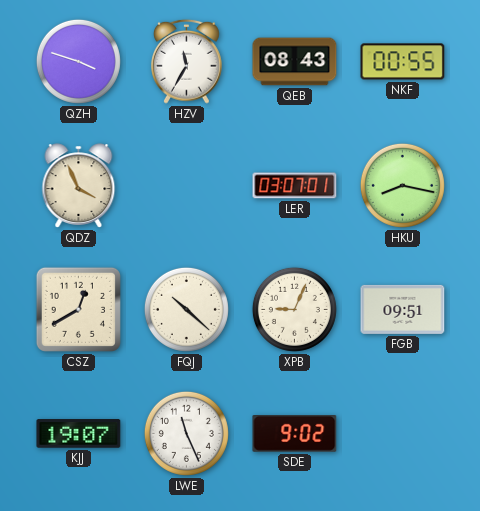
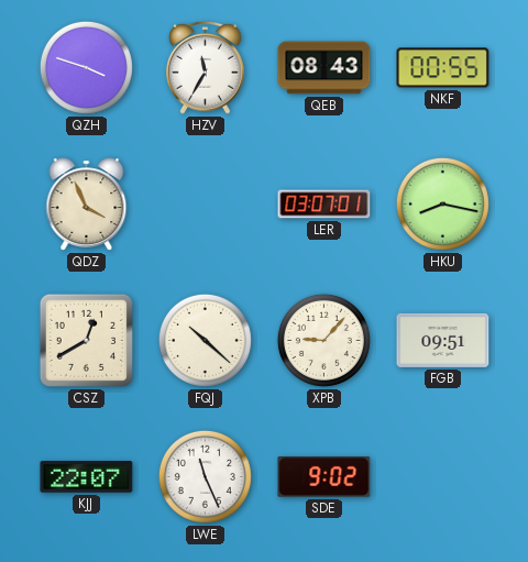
XPB: 9:04 -> 9:07 (323, 340)
KJJ: 19:07 -> 22:07 (87, 477)
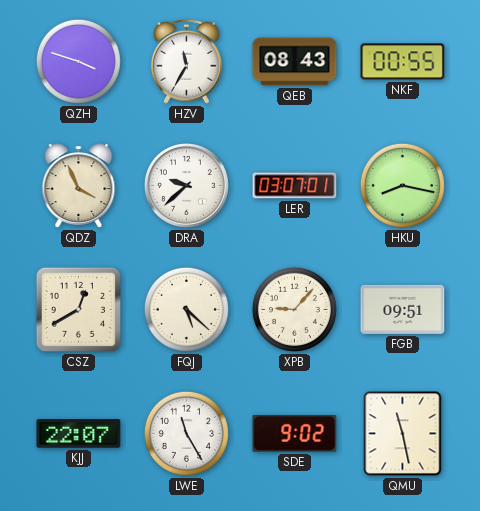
DRA: none -> 9:38 (186, 185)
FQJ: 10:22 -> 5:22 (186, 309)
LWE: 11:26 -> 11:25 (186, 433)
QMU: none -> 11:28 (403, 434)
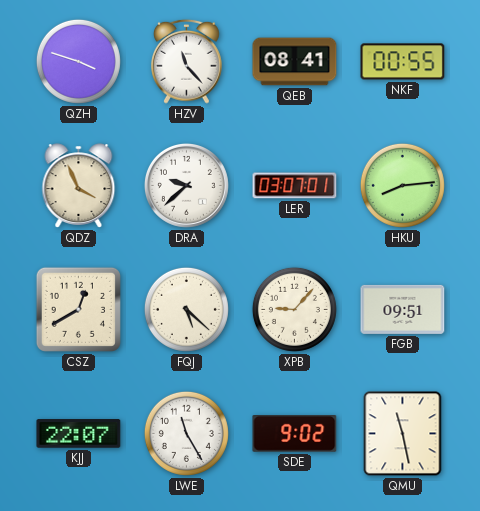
HZV: 11:35 -> 11:23 (187, 61)
QEB: 08:43 -> 08:41 (295, 62)
HKU: 8:17 -> 8:14 (402, 185)
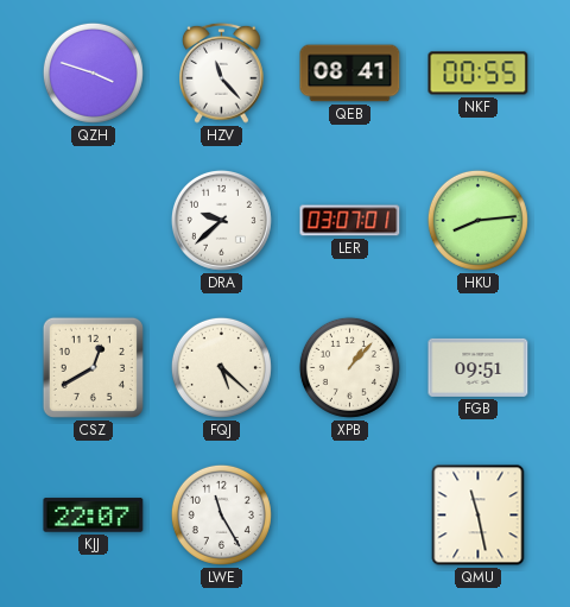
QDZ: 3:56 -> none (79, 186)
XPB: 9:07 -> 1:07 (349, 367)
SDE: 9:02 -> none (295, 434)
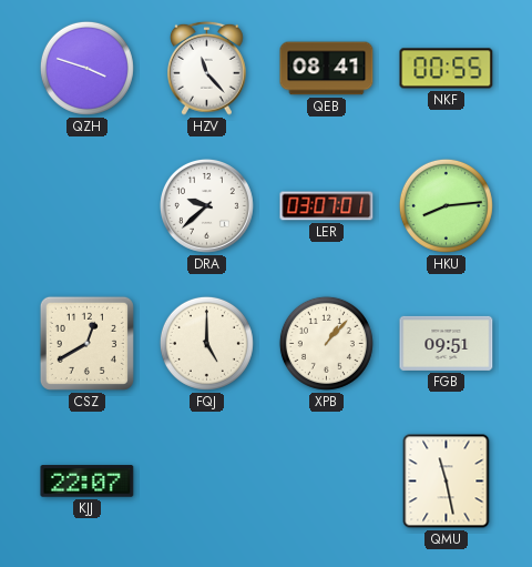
FQJ: 5:22 -> 5:00 (206, 343)
LWE: 11:25 -> none (221, 514)
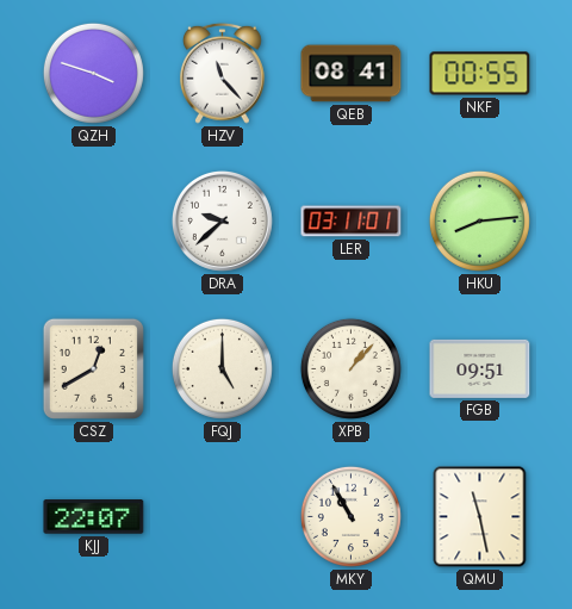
LER: 03:07 -> 03:11 (352, 222)
MKY: none -> 10:55 (350, 516)
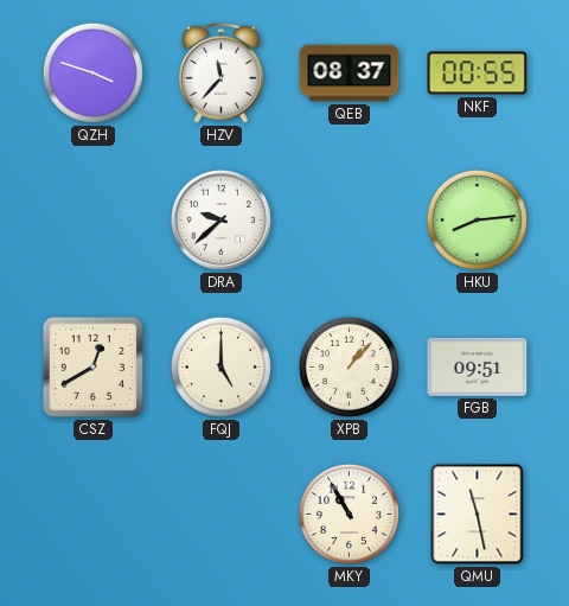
HZV: 11:23 -> 11:37 (222, 72)
QEB: 08:41 -> 08:37 (350, 74)
LER: 03:11 -> none (352, 222)
KJJ: 22:07 -> none (94, 517)
